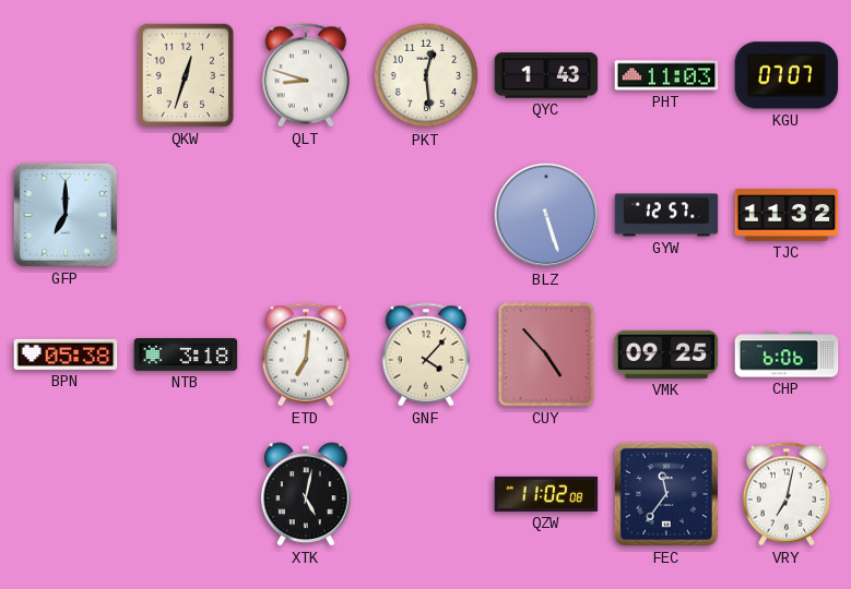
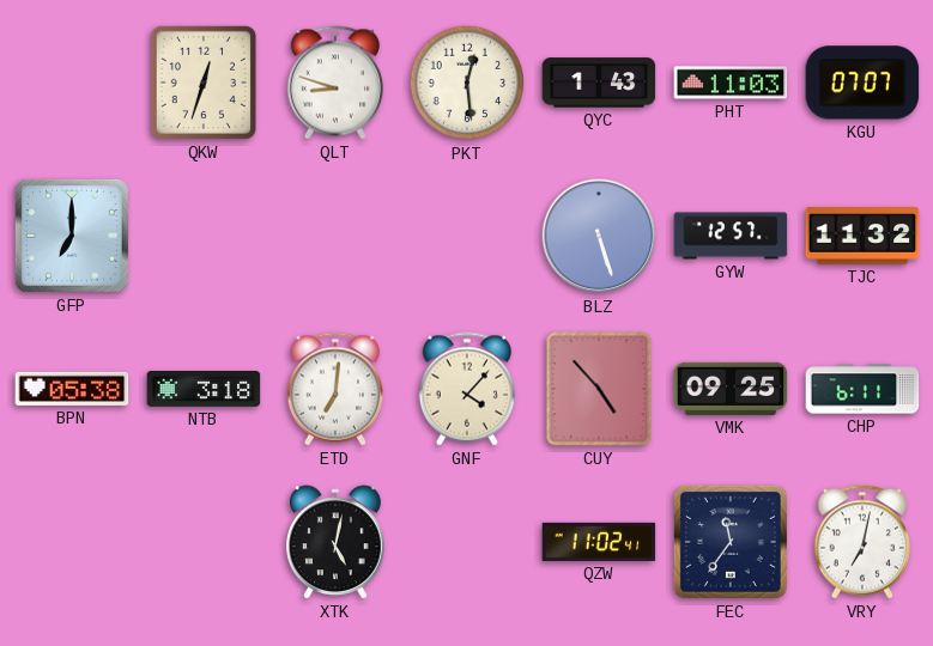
CHP: 6:06 -> 6:11 (862, 389)
QZW: 11:02:08 -> 11:02:41 (599, 542)
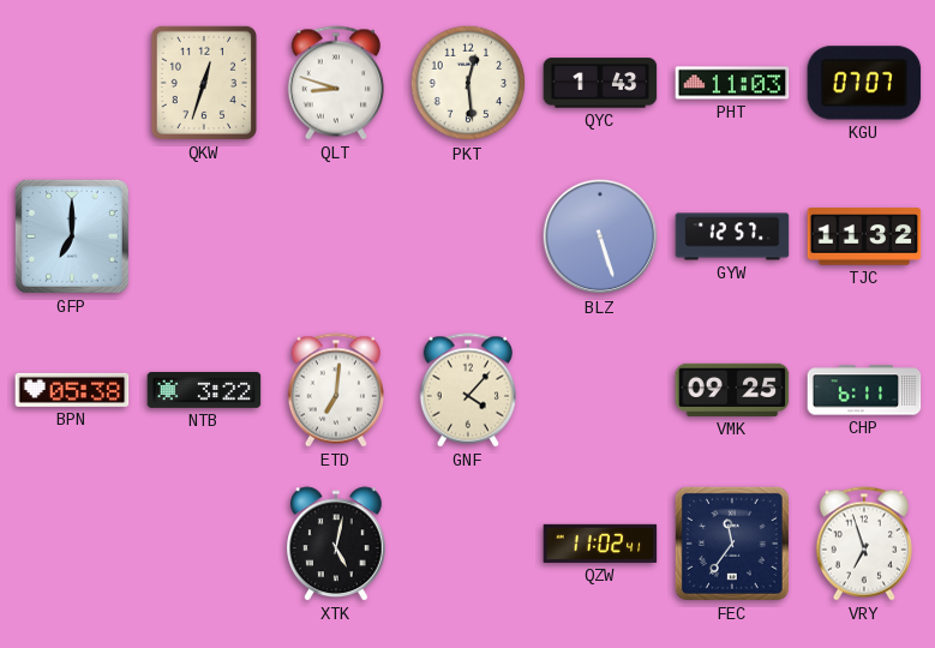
NTB: 3:18 -> 3:22 (204, 390)
CUY: 4:53 -> none (599, 389)
VRY: 7:02 -> 6:57 (864, 544)
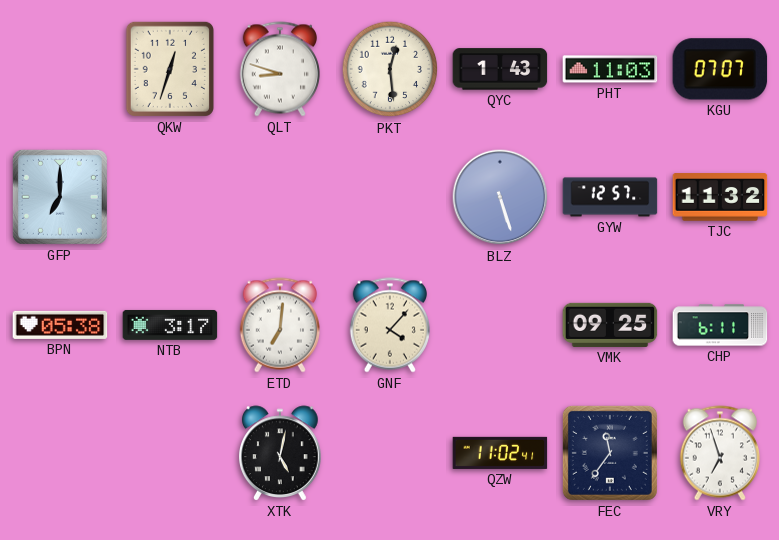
NTB: 3:22 -> 3:17 (170, 325)
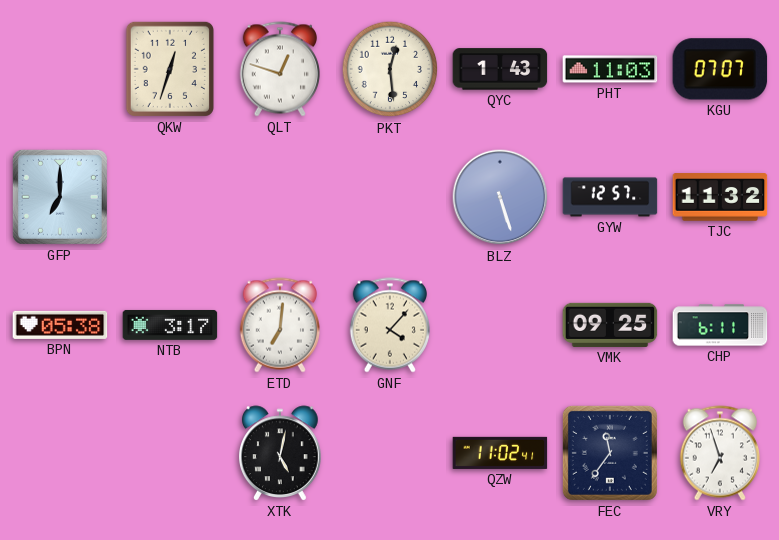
QLT: 8:48 -> 12:48 (280, 69)
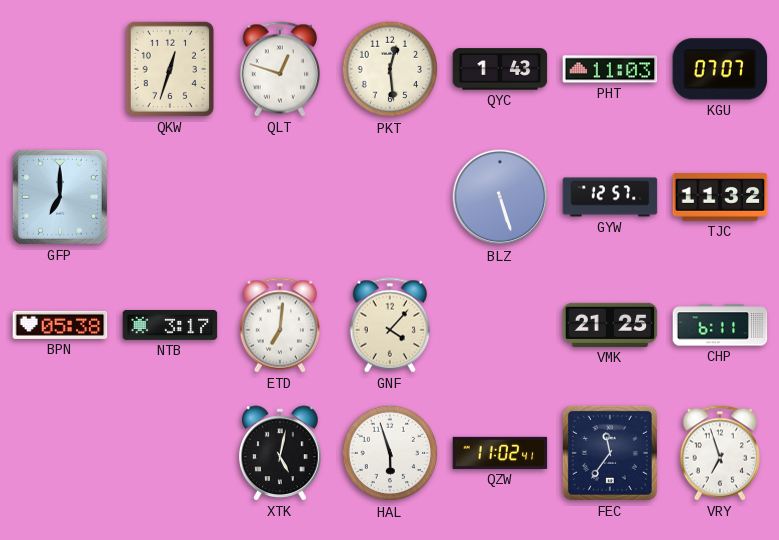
VMK: 09:25 -> 21:25 (610, 325)
HAL: none -> 5:57 (390, 453)
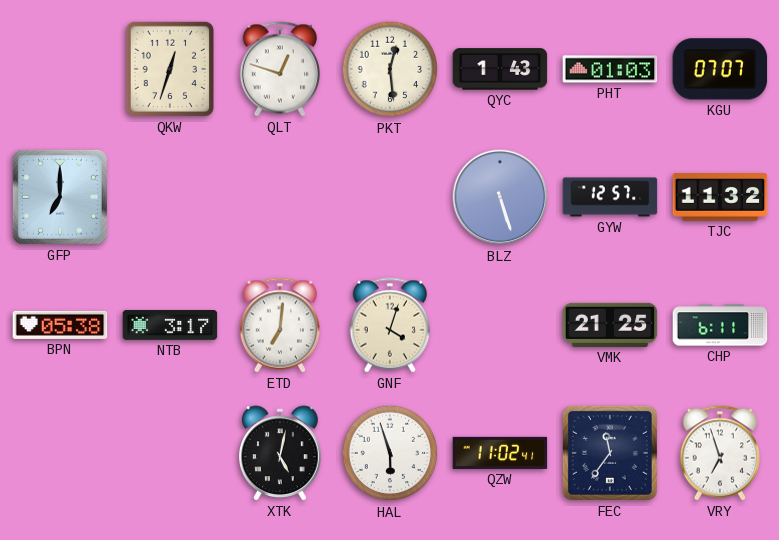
PHT: 11:03 -> 01:03 (610, 69)
GNF: 4:07 -> 4:03 (390, 325)
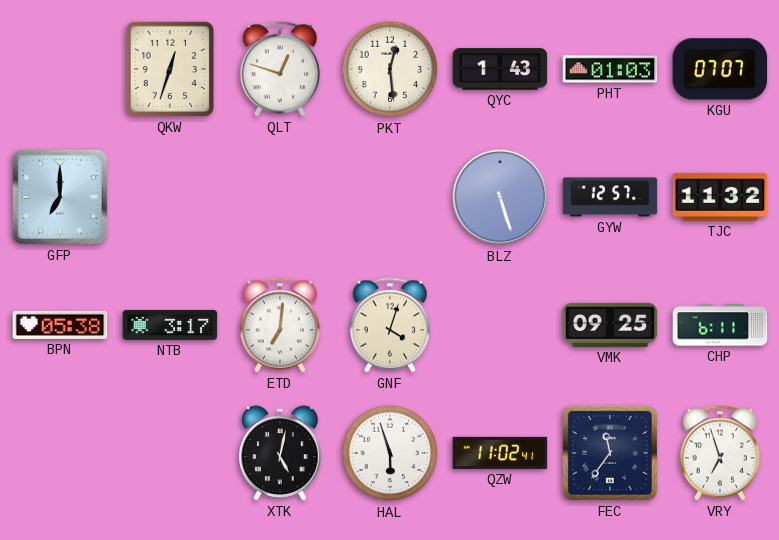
VMK: 21:25 -> 09:25 (610, 325)
